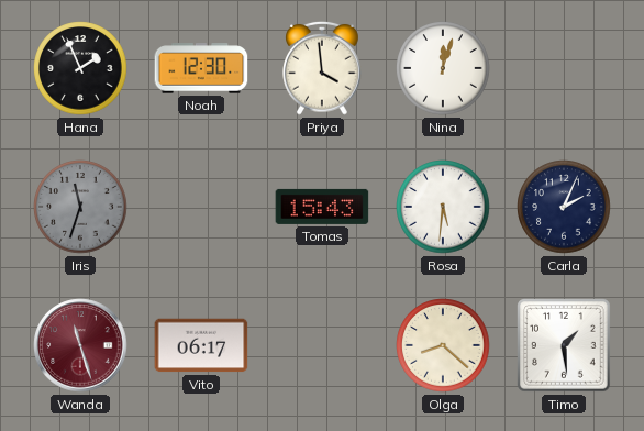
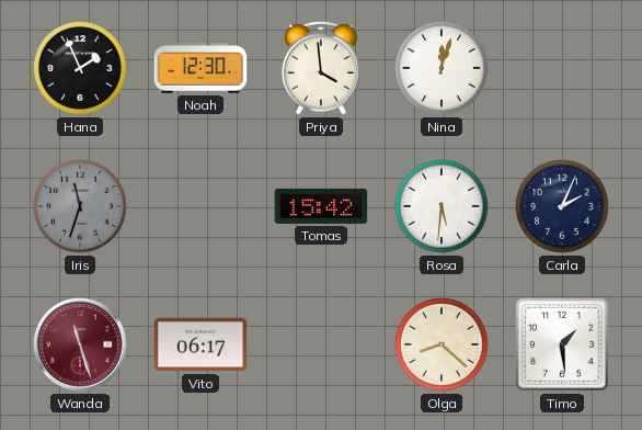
Tomas: 15:43 -> 15:42 (321, 206)
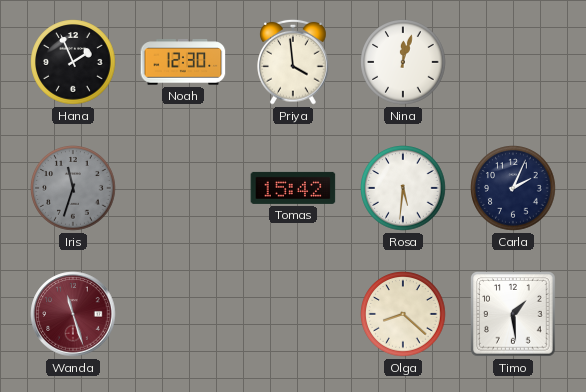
Vito: 06:17 -> none (200, 344)
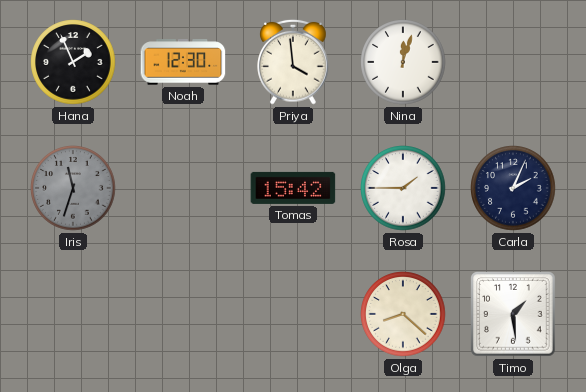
Rosa: 5:31 -> 1:45 (403, 188)
Wanda: 11:27 -> none (73, 314)
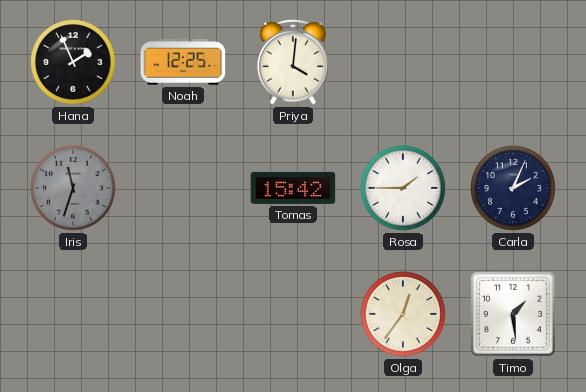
Noah: 12:30 -> 12:25 (183, 62)
Priya: 3:59 -> 4:01 (293, 62)
Nina: 12:03 -> none (403, 62)
Olga: 8:22 -> 12:36 (403, 314)
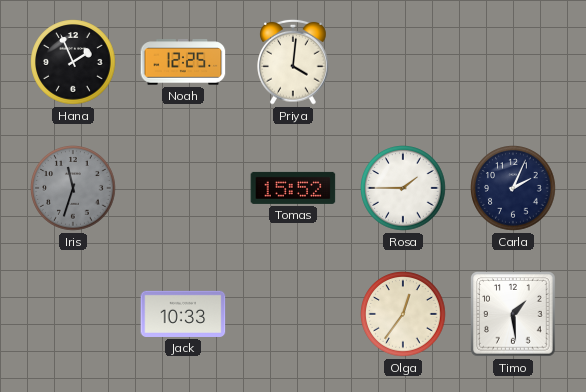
Tomas: 15:42 -> 15:52 (293, 188)
Jack: none -> 10:33 (183, 314)
